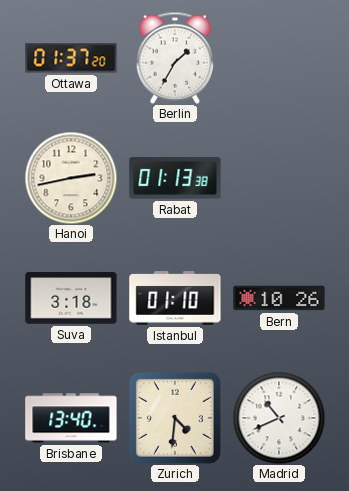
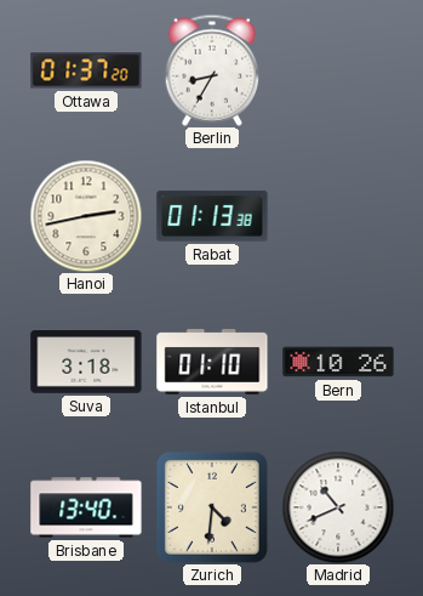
Berlin: 1:35 -> 8:35 (211, 70)
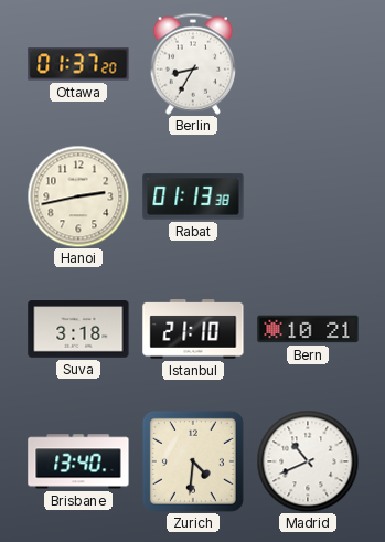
Istanbul: 01:10 -> 21:10 (193, 330)
Bern: 10:26 -> 10:21 (308, 329)
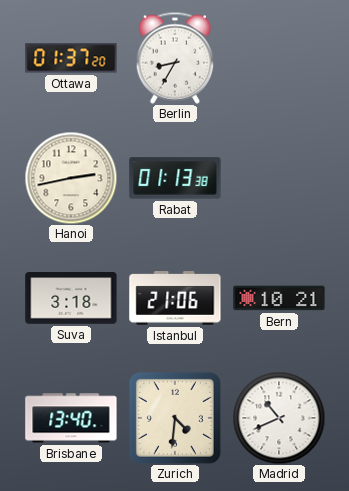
Istanbul: 21:10 -> 21:06 (175, 299)
